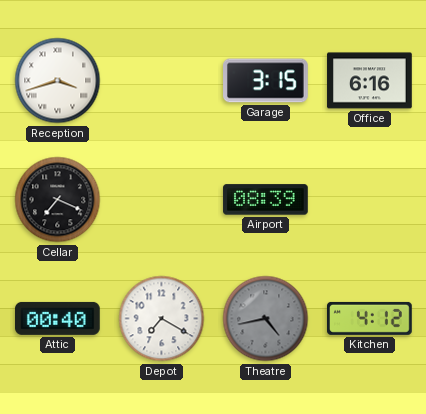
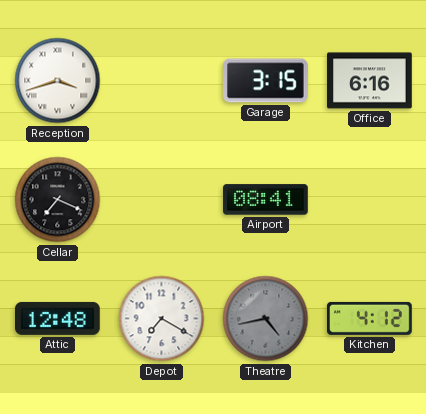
Airport: 08:39 -> 08:41 (266, 200)
Attic: 00:40 -> 12:48 (58, 318)
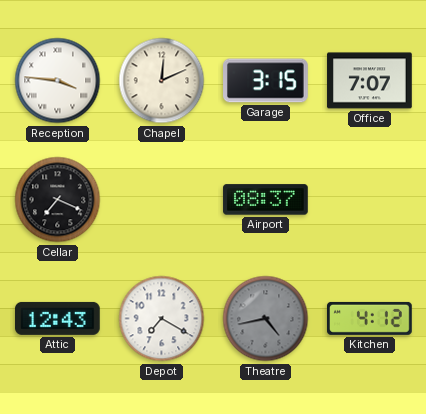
Reception: 3:42 -> 3:46 (58, 81)
Chapel: none -> 12:11 (162, 81)
Office: 6:16 -> 7:07 (370, 81)
Airport: 08:41 -> 08:37 (266, 200)
Attic: 12:48 -> 12:43 (58, 318)
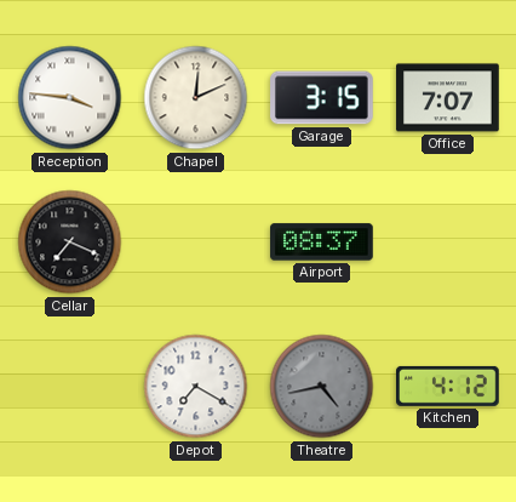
Attic: 12:43 -> none (58, 318)
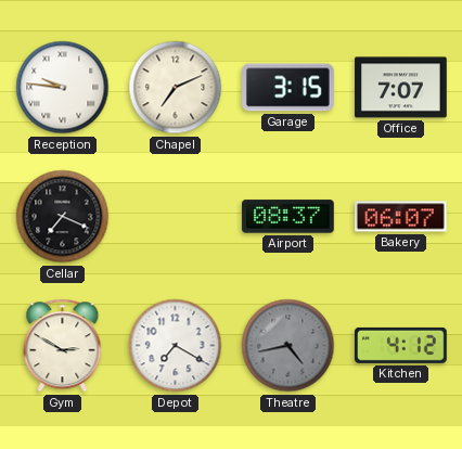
Reception: 3:46 -> 9:46 (63, 88)
Chapel: 12:11 -> 7:11 (176, 88)
Bakery: none -> 06:07 (401, 217)
Gym: none -> 2:50 (63, 346)
